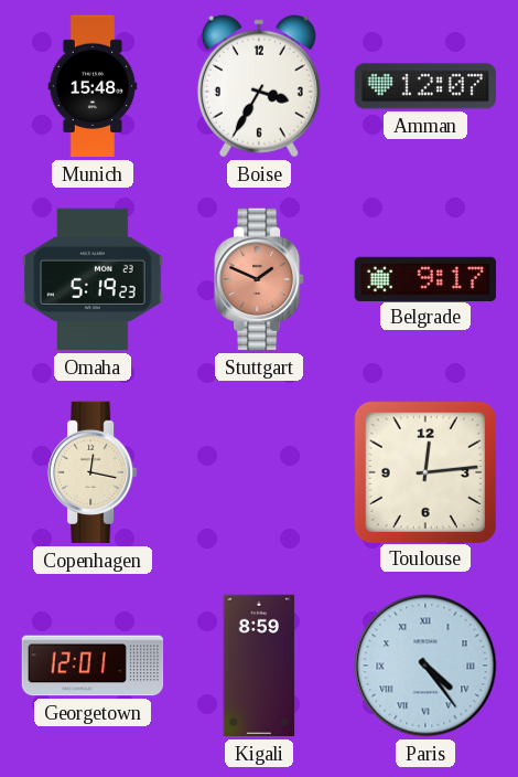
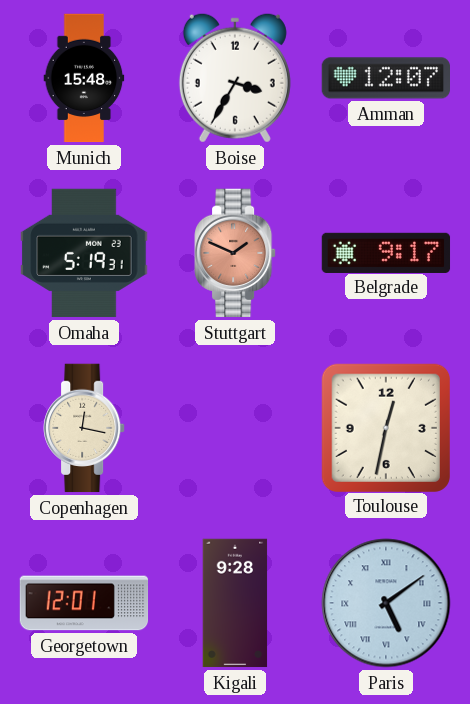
Omaha: 5:19:23 -> 5:19:31 (84, 253)
Toulouse: 12:14 -> 12:32 (385, 427)
Kigali: 8:59 -> 9:28 (235, 603)
Paris: 4:24 -> 5:09 (386, 603)
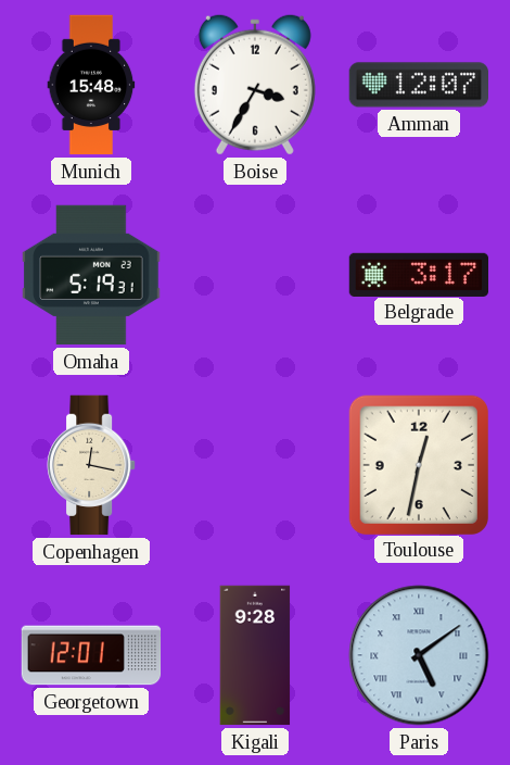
Stuttgart: 1:49 -> none (235, 253)
Belgrade: 9:17 -> 3:17 (419, 274)
